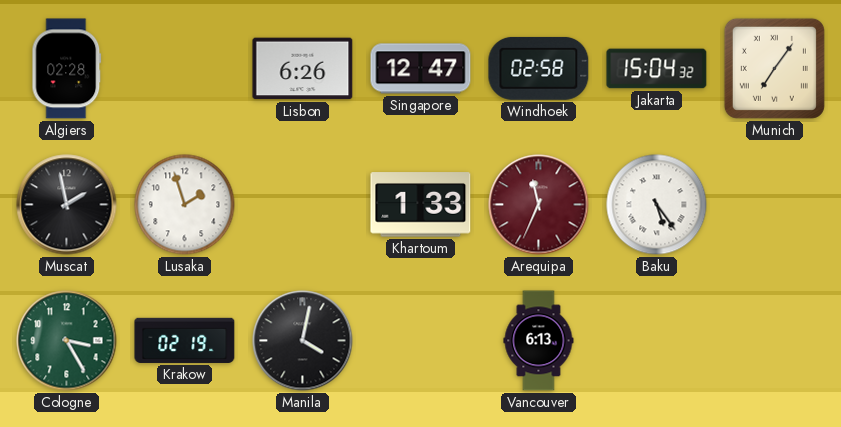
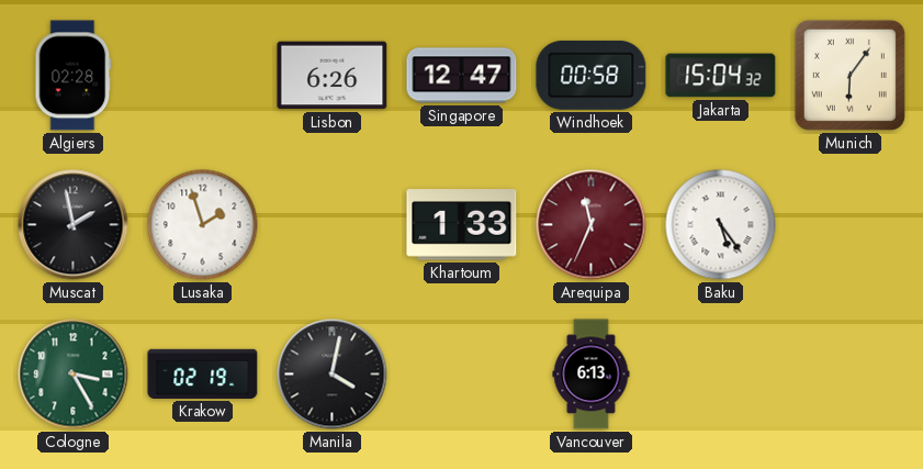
Windhoek: 02:58 -> 00:58 (592, 75)
Munich: 7:06 -> 6:06 (849, 75)
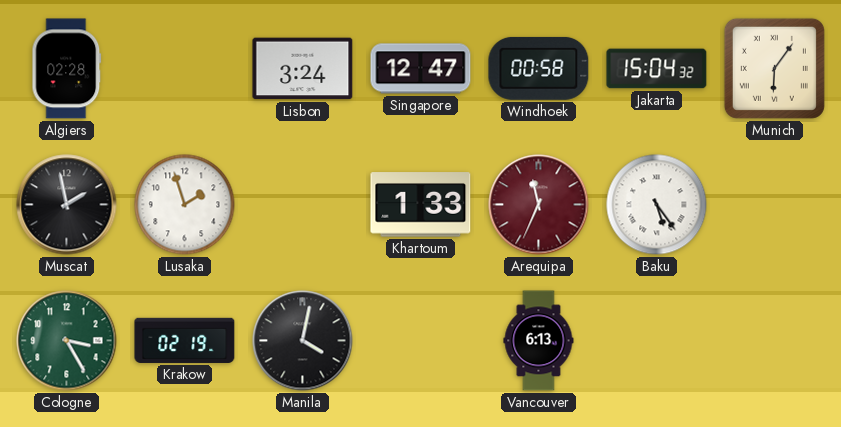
Lisbon: 6:26 -> 3:24 (303, 69)
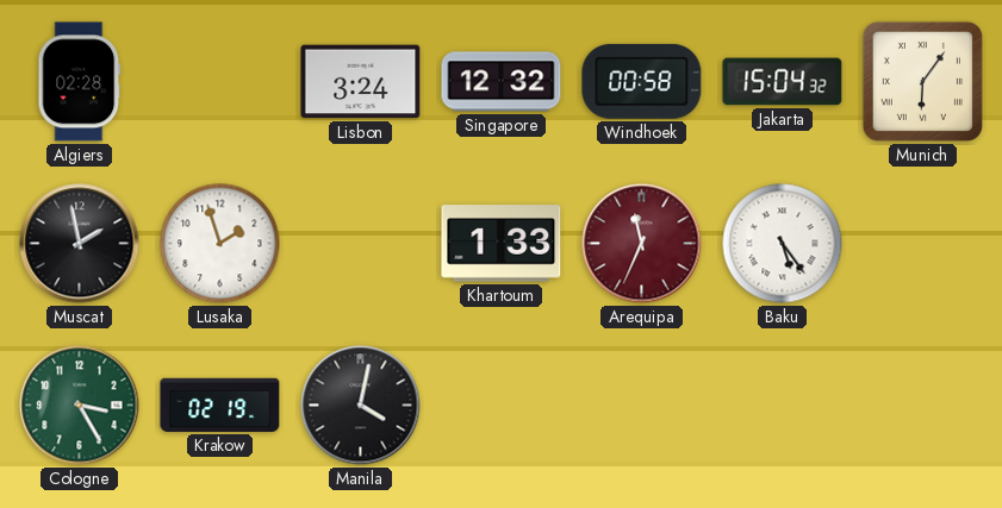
Singapore: 12:47 -> 12:32 (502, 82)
Vancouver: 6:13 -> none (539, 341)
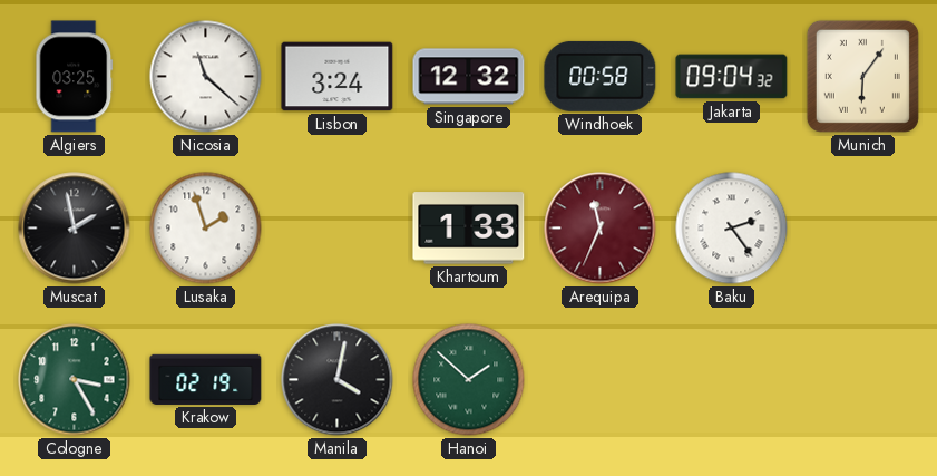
Algiers: 02:28 -> 03:25 (75, 77)
Nicosia: none -> 11:22 (206, 77)
Jakarta: 15:04 -> 09:04 (732, 77)
Baku: 5:24 -> 2:24 (732, 229)
Hanoi: none -> 1:52 (469, 380)
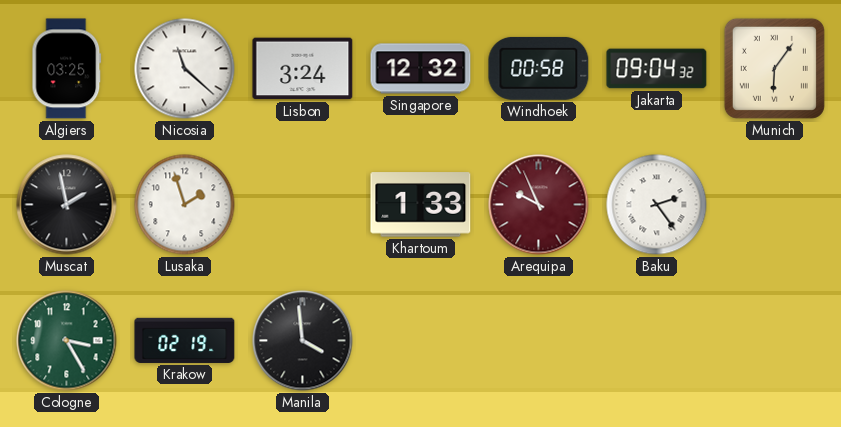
Arequipa: 11:34 -> 9:56 (539, 205)
Manila: 4:02 -> 3:59 (303, 341)
Hanoi: 1:52 -> none (469, 380)
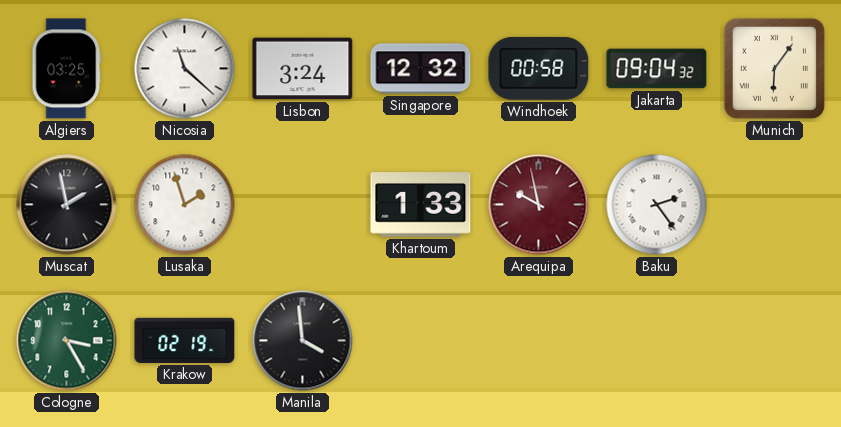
Arequipa: 9:56 -> 9:58 (539, 205)
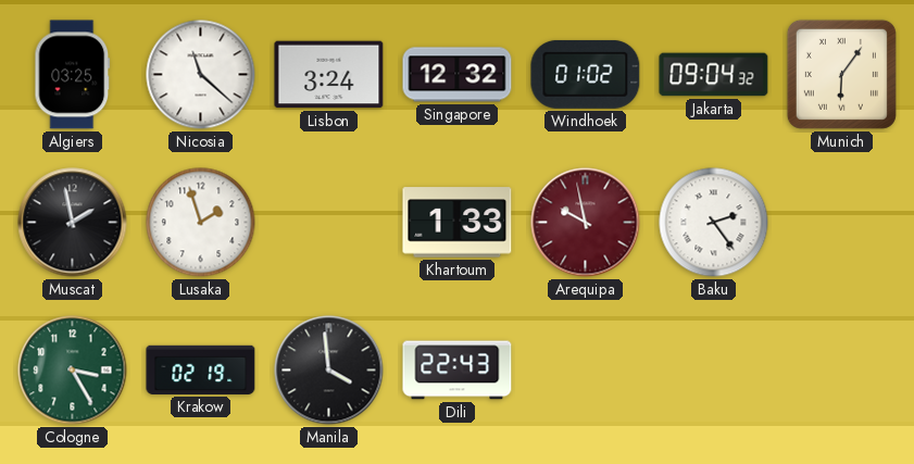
Windhoek: 00:58 -> 01:02 (586, 74)
Dili: none -> 22:43 (458, 371)
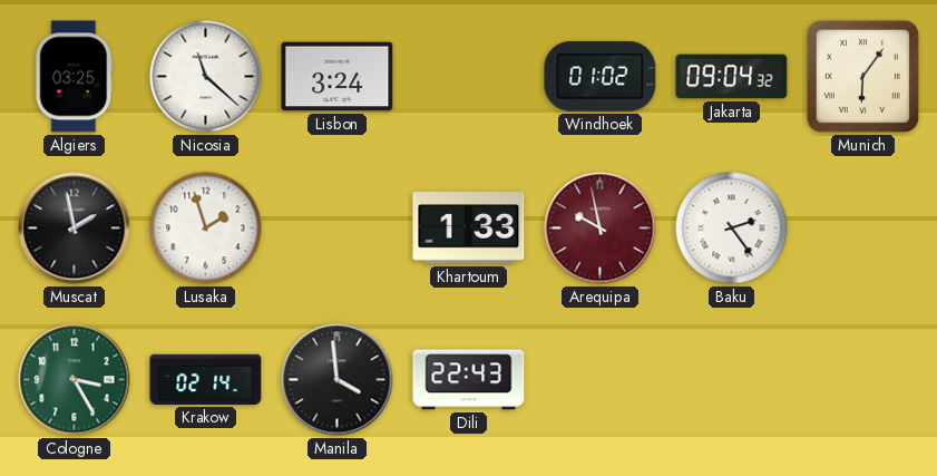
Singapore: 12:32 -> none (458, 75)
Krakow: 02:19 -> 02:14 (206, 379)
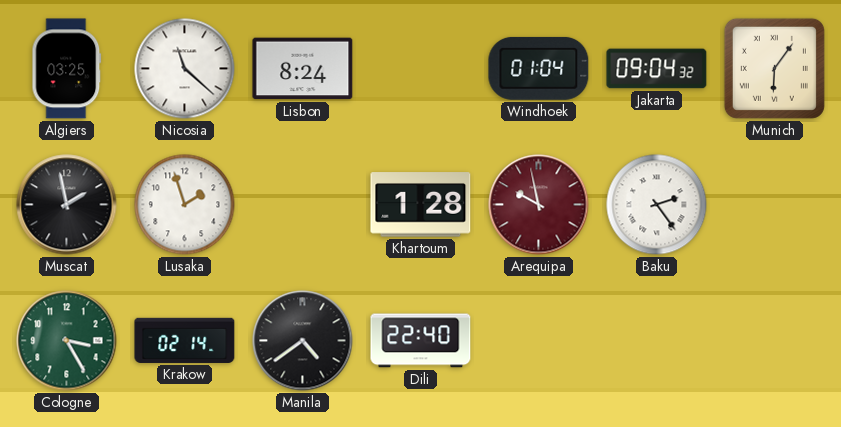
Lisbon: 3:24 -> 8:24 (303, 69)
Windhoek: 01:02 -> 01:04 (539, 68)
Khartoum: 1:33 -> 1:28 (421, 205)
Manila: 3:59 -> 4:39 (303, 341)
Dili: 22:43 -> 22:40 (421, 341)
